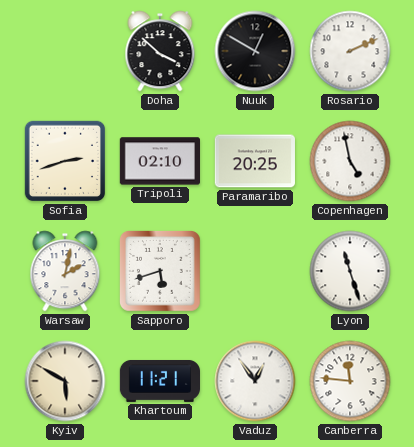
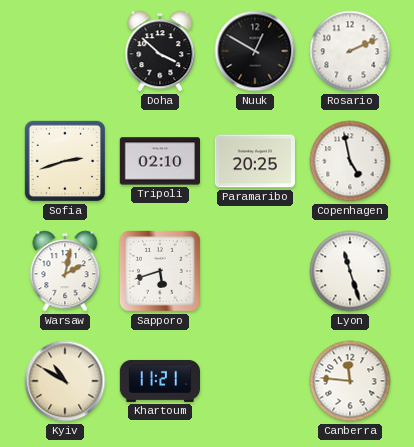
Kyiv: 5:50 -> 10:50 (65, 381)
Vaduz: 12:54 -> none (255, 381)
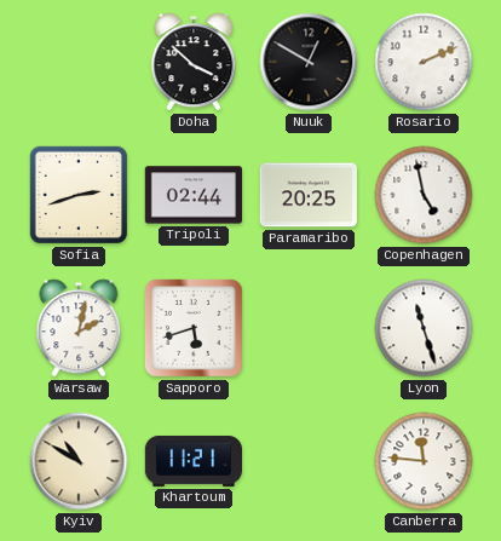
Tripoli: 02:10 -> 02:44 (192, 195)
